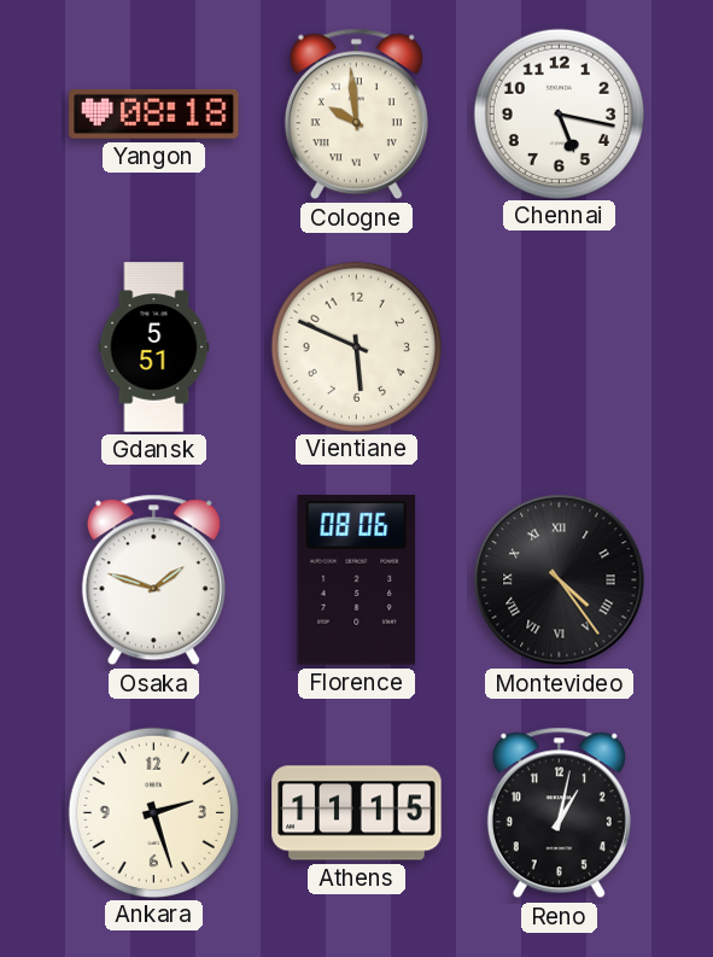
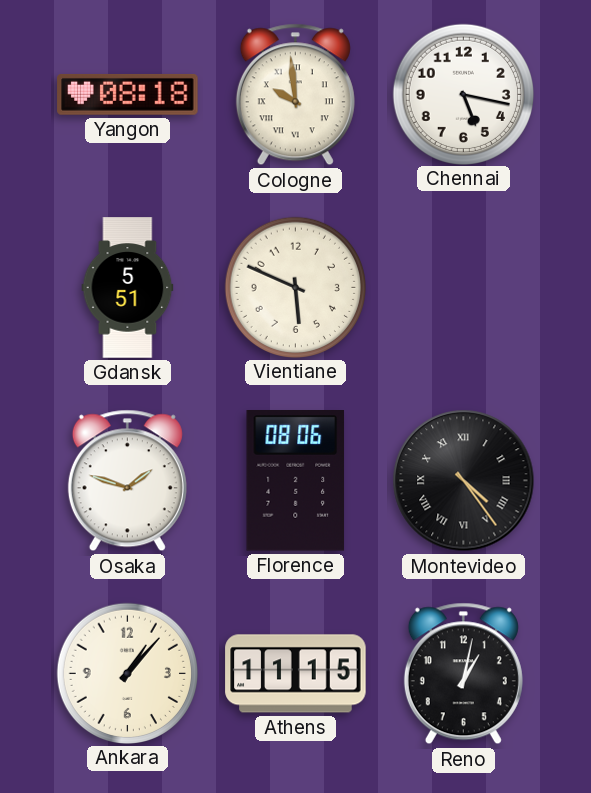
Ankara: 2:27 -> 1:07 (127, 673)
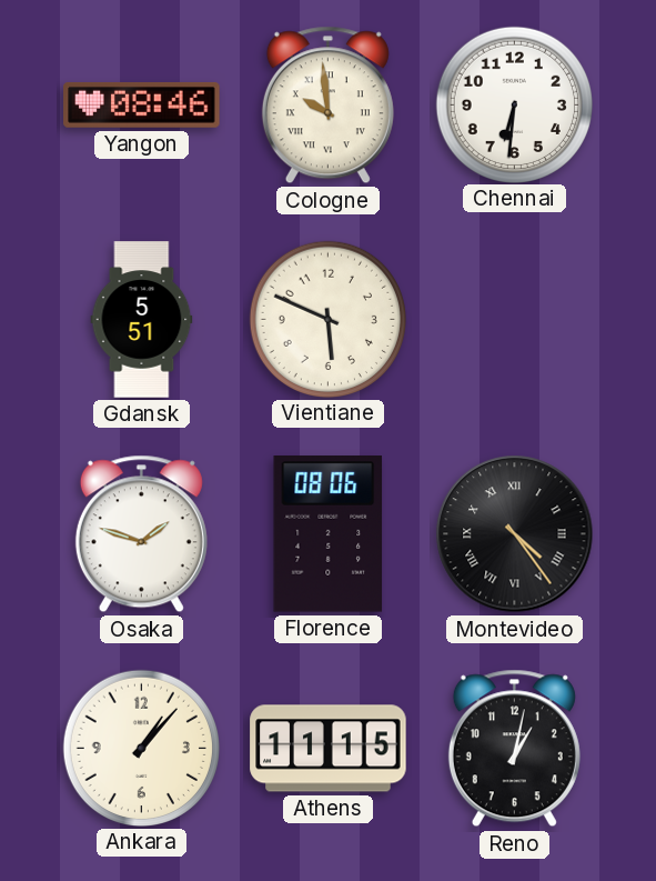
Yangon: 08:18 -> 08:46 (142, 104)
Chennai: 5:17 -> 6:31 (514, 104)
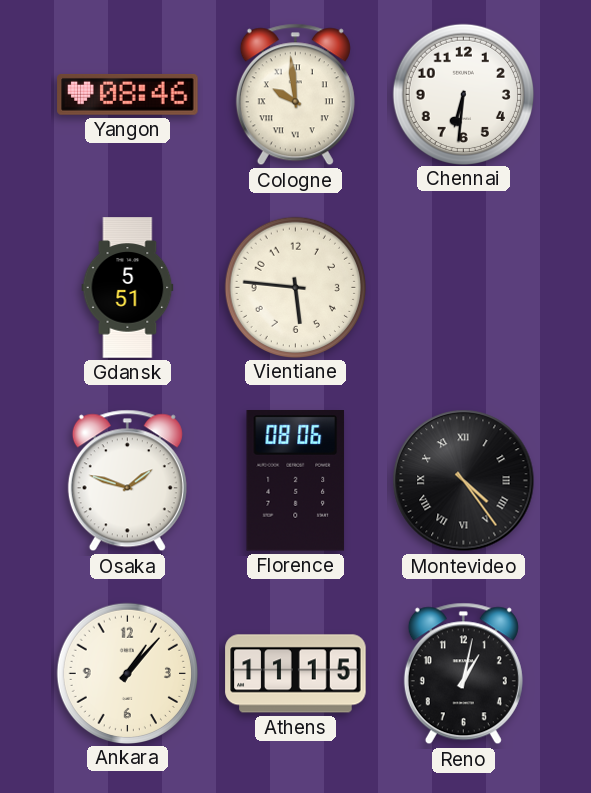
Vientiane: 5:49 -> 5:46 (295, 287)
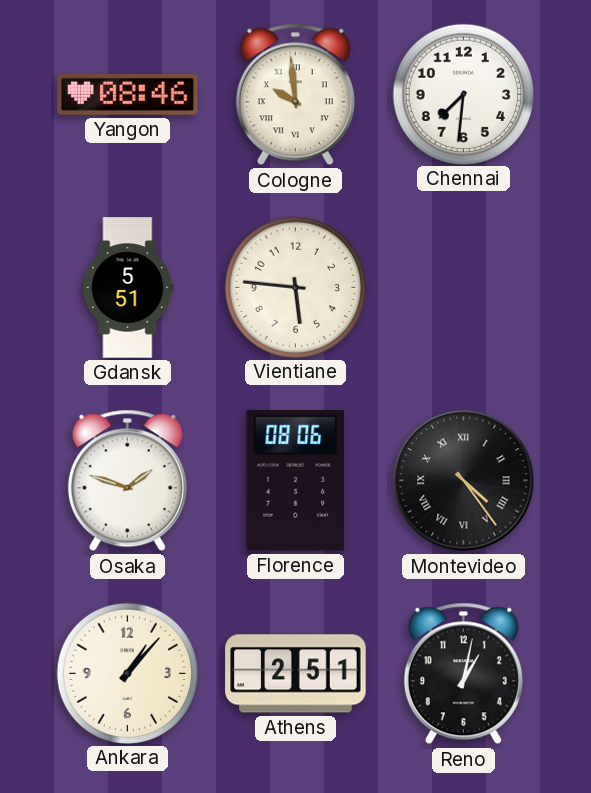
Chennai: 6:31 -> 7:31 (463, 94)
Athens: 11:15 -> 2:51 (296, 674)
